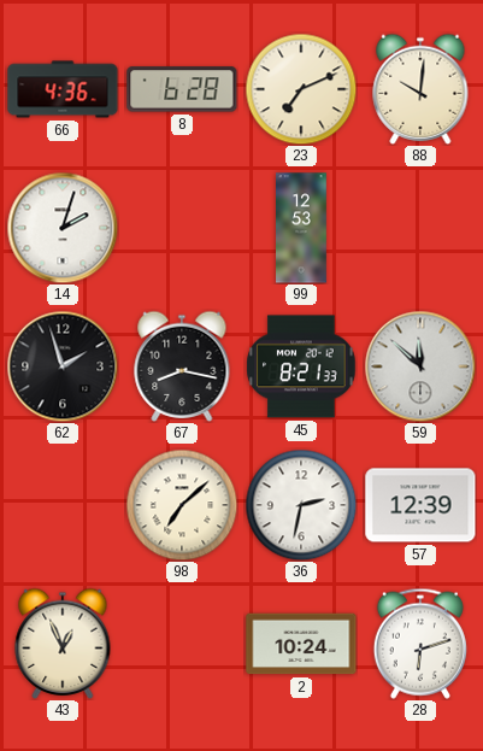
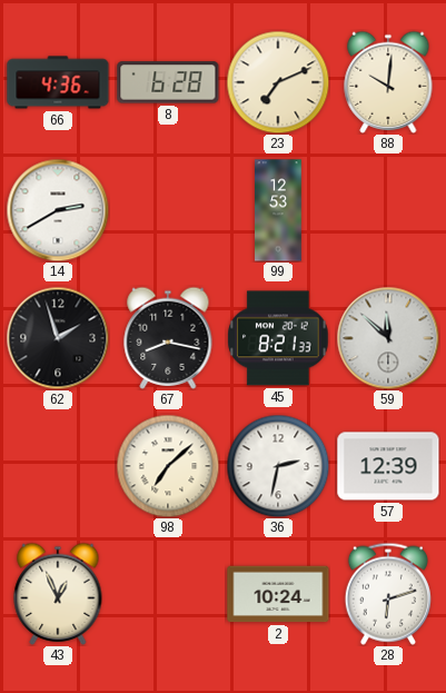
14: 2:03 -> 2:40 (58, 210)
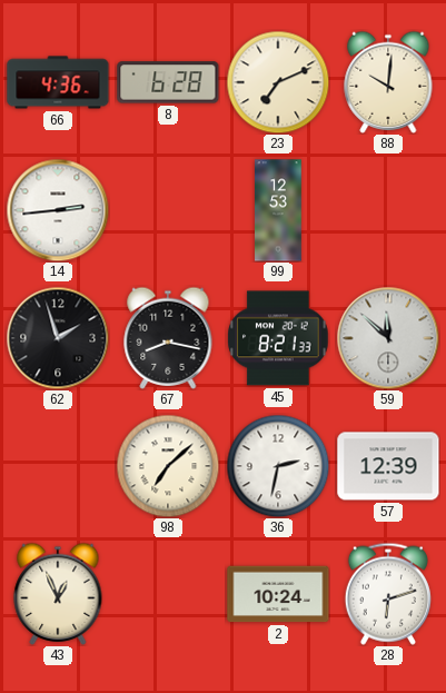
14: 2:40 -> 2:44 (58, 210)
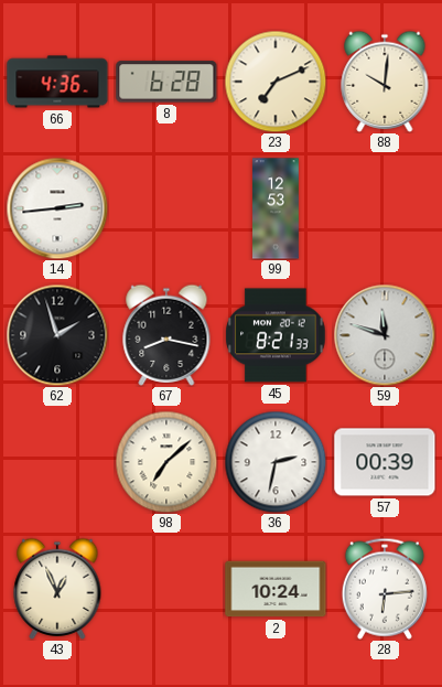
59: 11:52 -> 11:48 (385, 335)
57: 12:39 -> 00:39 (385, 462)
28: 6:12 -> 6:14 (385, 589)
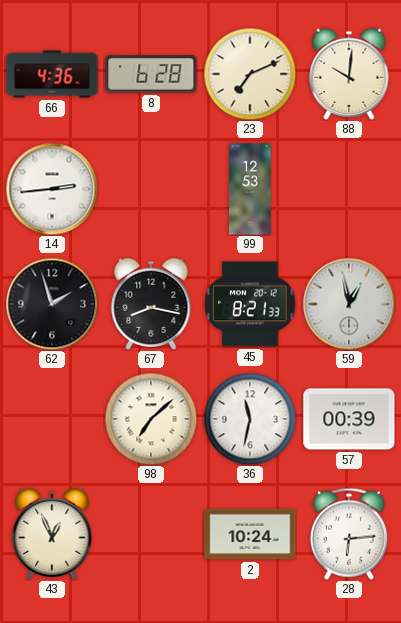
59: 11:48 -> 12:58 (349, 304)
36: 2:32 -> 11:32 (250, 419)
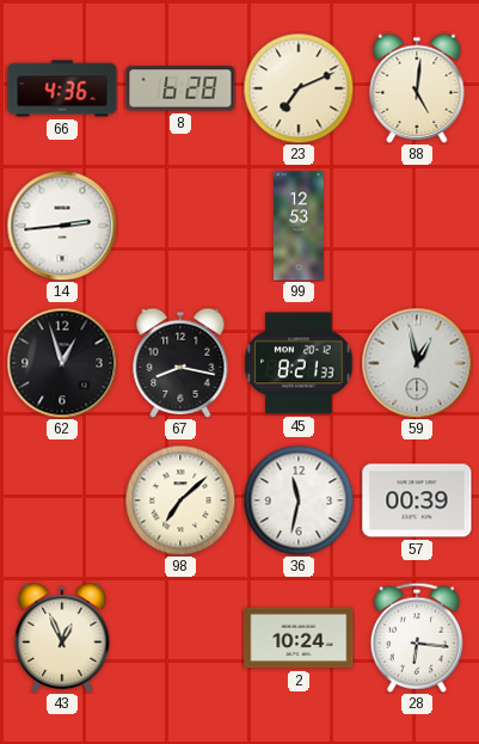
88: 10:01 -> 5:01 (417, 88)
62: 1:57 -> 12:57 (62, 363)
28: 6:14 -> 6:16 (417, 638)
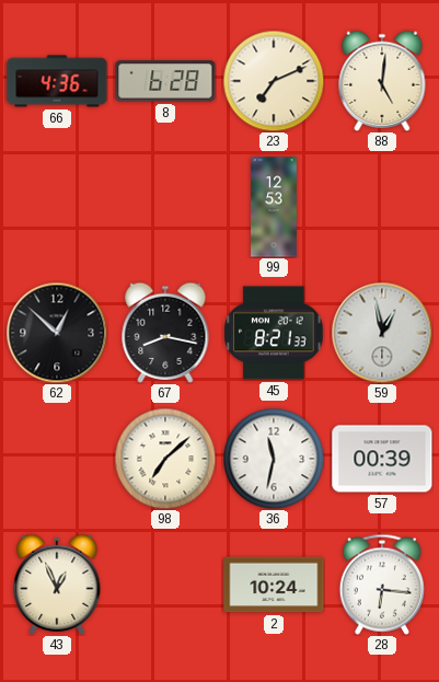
14: 2:44 -> none (62, 226)
62: 12:57 -> 12:52 (57, 333)
